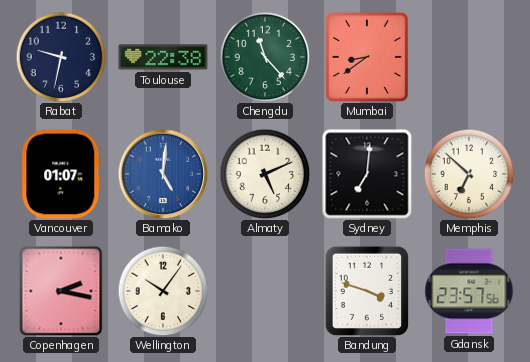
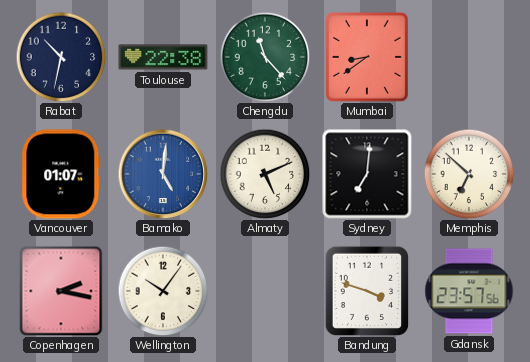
Rabat: 9:32 -> 10:32 (61, 57)
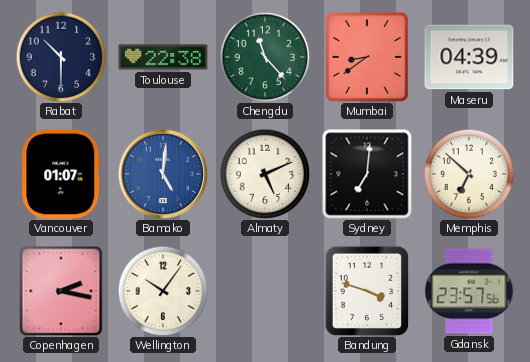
Rabat: 10:32 -> 10:30 (61, 57)
Maseru: none -> 04:39 (469, 57)
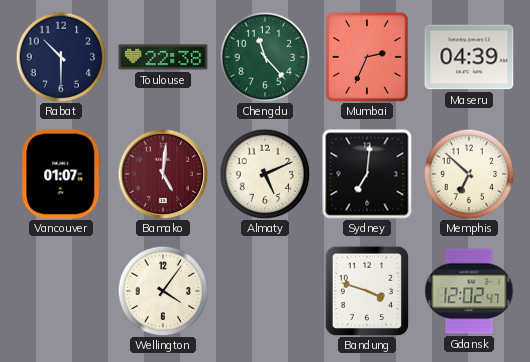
Mumbai: 8:39 -> 2:34 (367, 57)
Bamako dial: blue -> burgundy (163, 174)
Copenhagen: 2:17 -> none (61, 291)
Wellington: 10:06 -> 4:06 (163, 291)
Gdansk: 23:57 -> 12:02 (469, 291)
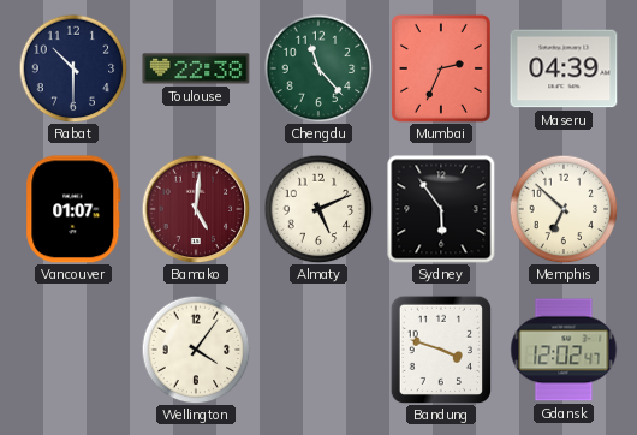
Sydney: 7:01 -> 5:54 (441, 209)
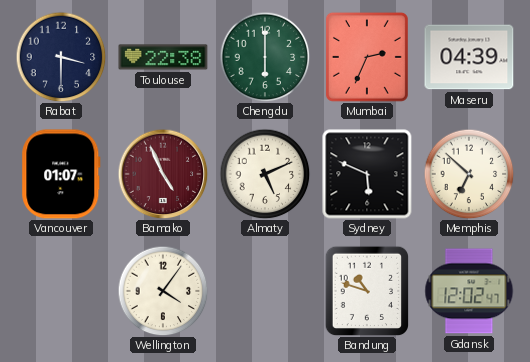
Rabat: 10:30 -> 3:30 (61, 57)
Chengdu: 11:23 -> 6:00 (265, 57)
Bamako: 5:01 -> 4:56 (163, 174)
Sydney: 5:54 -> 5:49 (367, 174)
Bandung: 3:48 -> 10:48 (367, 291)
